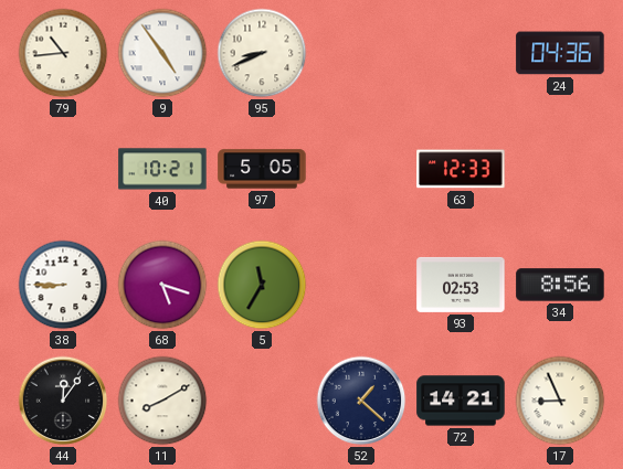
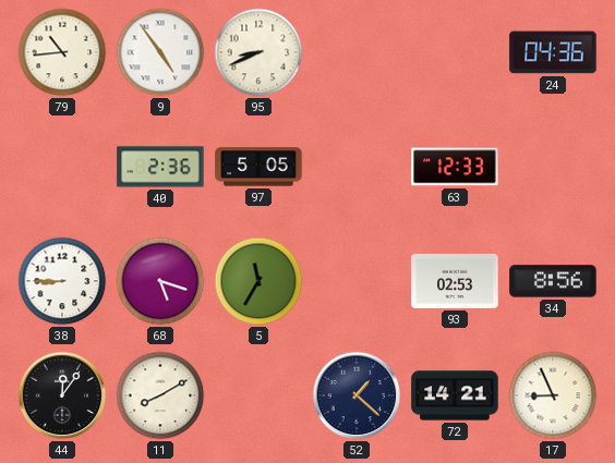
40: 10:21 -> 2:36 (160, 167)
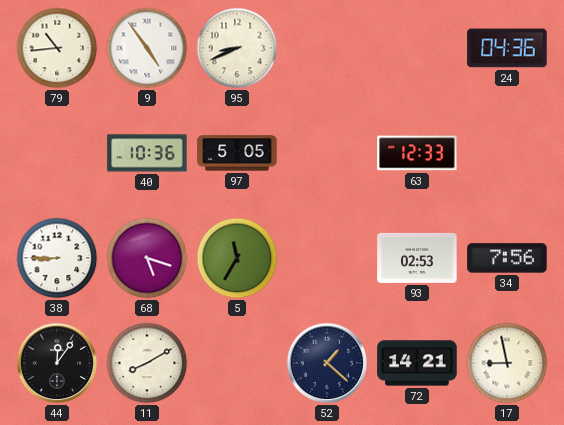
40: 2:36 -> 10:36 (147, 153)
34: 8:56 -> 7:56 (507, 258)
17: 8:56 -> 8:58 (507, 363)
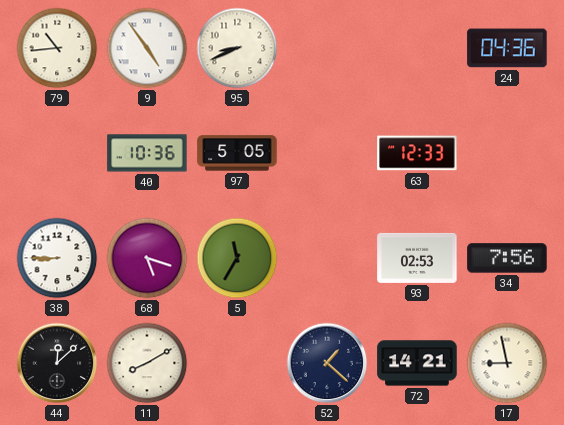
44: 12:06 -> 12:08 (57, 363)
